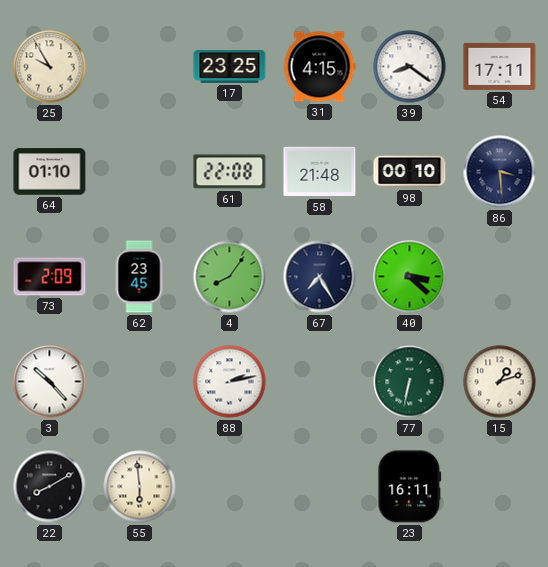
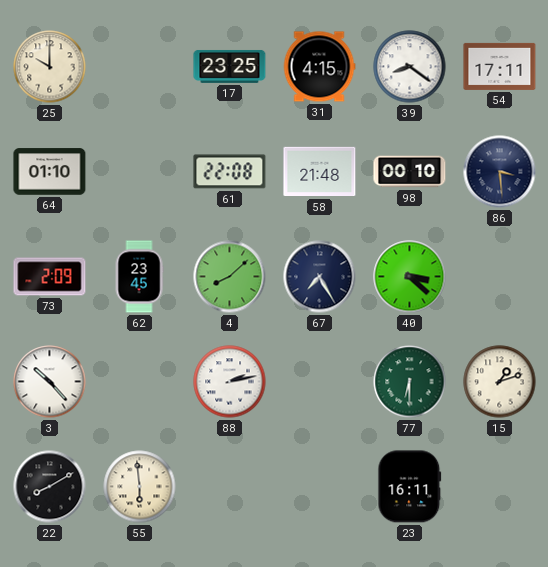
25: 9:55 -> 10:00 (50, 67)
4: 8:06 -> 8:08 (230, 277)
77: 6:32 -> 6:30 (410, 382)
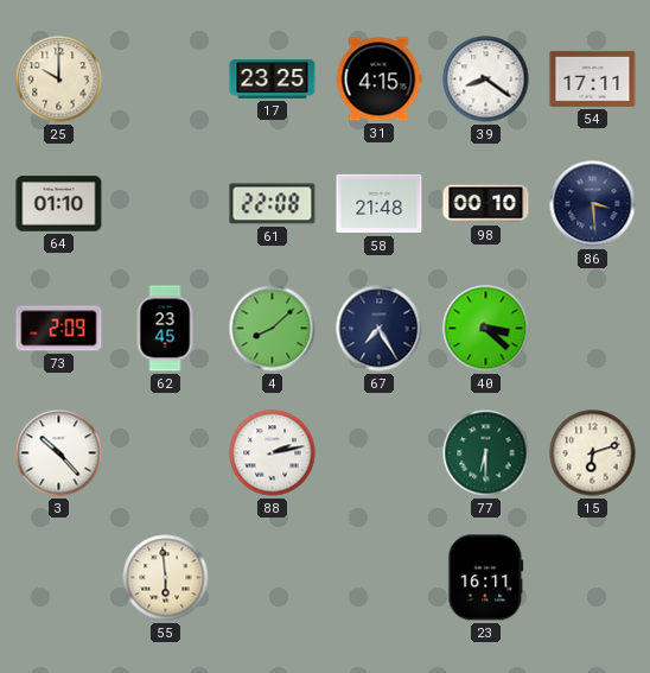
15: 1:12 -> 6:12 (593, 453)
22: 8:10 -> none (50, 487)
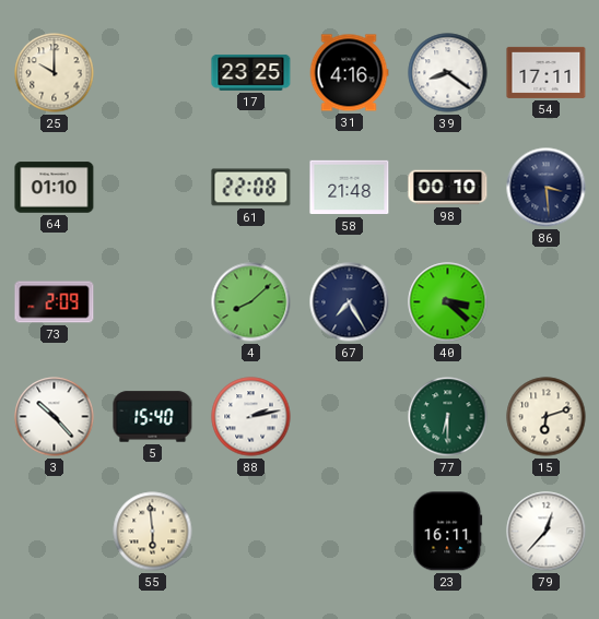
31: 4:15 -> 4:16 (349, 73)
62: 23:45 -> none (165, 329)
5: none -> 15:40 (153, 417)
79: none -> 12:37 (547, 532)
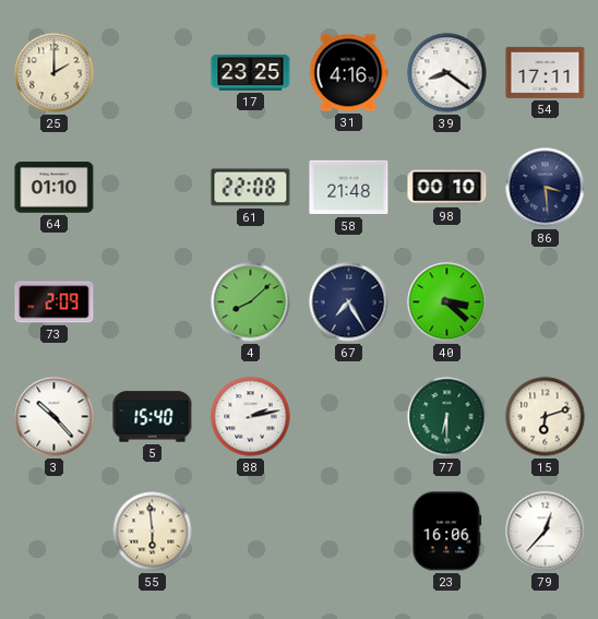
25: 10:00 -> 2:00 (55, 73)
23: 16:11 -> 16:06 (447, 532)
